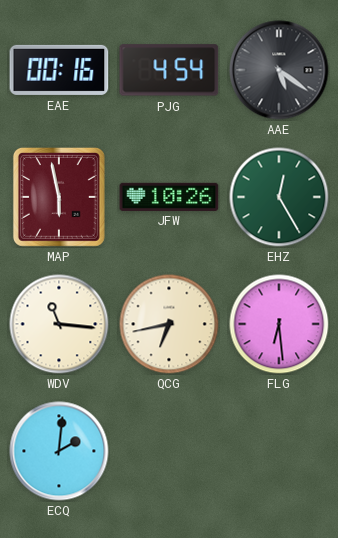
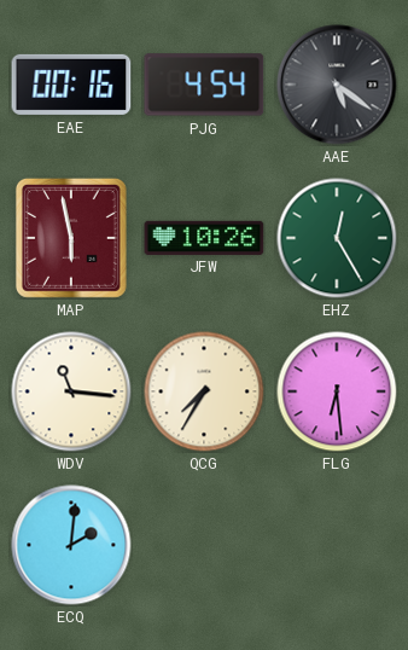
QCG: 6:43 -> 7:35 (204, 391)
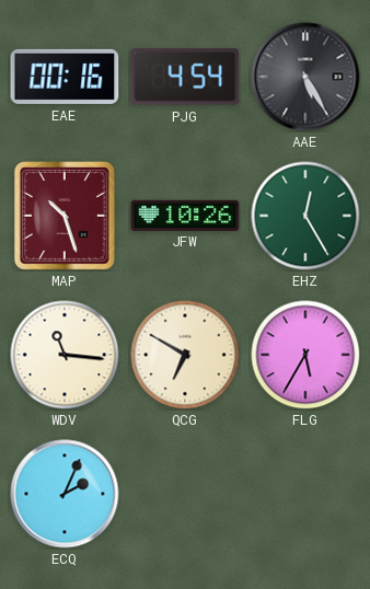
AAE: 5:21 -> 5:25 (305, 77)
MAP: 5:58 -> 10:27 (65, 216)
QCG: 7:35 -> 6:50 (185, 355)
FLG: 6:29 -> 5:35 (305, 355)
ECQ: 2:01 -> 2:04 (65, 494)
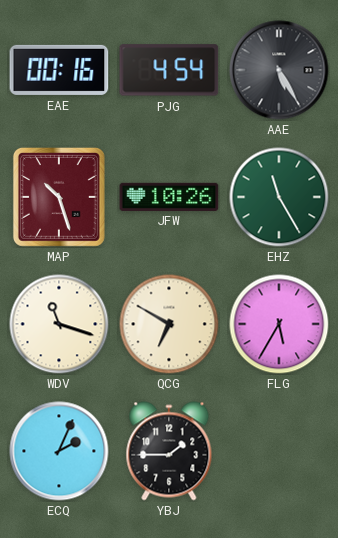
EHZ: 12:25 -> 11:25 (279, 197)
WDV: 11:16 -> 11:18 (59, 324)
YBJ: none -> 1:45 (169, 451)
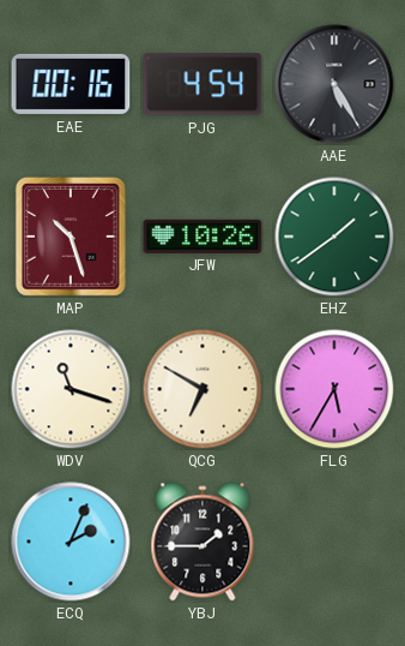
EHZ: 11:25 -> 1:39 (334, 237)
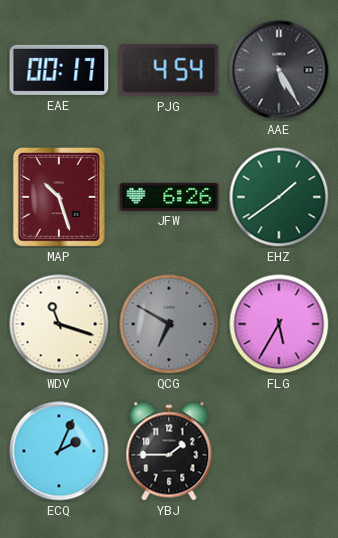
EAE: 00:16 -> 00:17 (59, 70)
JFW: 10:26 -> 6:26 (169, 196)
QCG dial: cream -> grey (169, 324)
